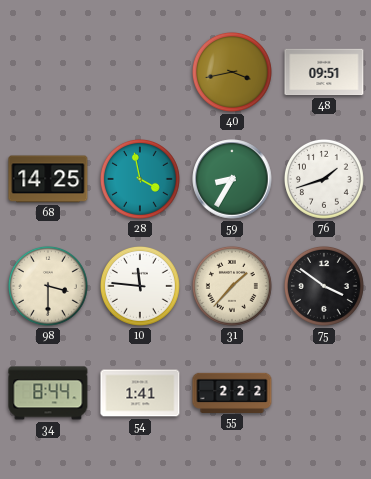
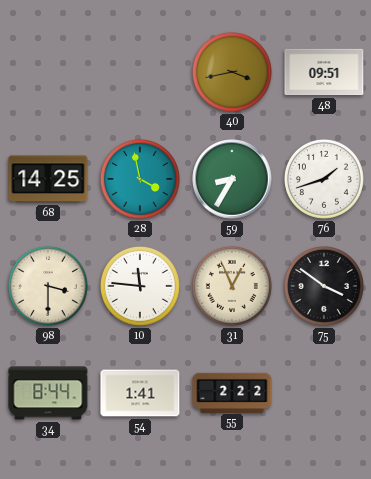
31: 1:37 -> 12:56 (232, 286)
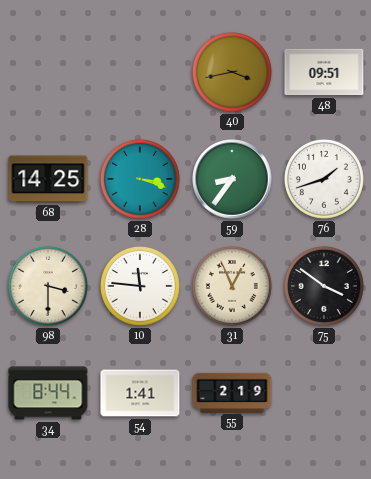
28: 3:58 -> 3:18 (140, 179)
59: 8:35 -> 8:36 (232, 179)
55: 2:22 -> 2:19 (232, 392)
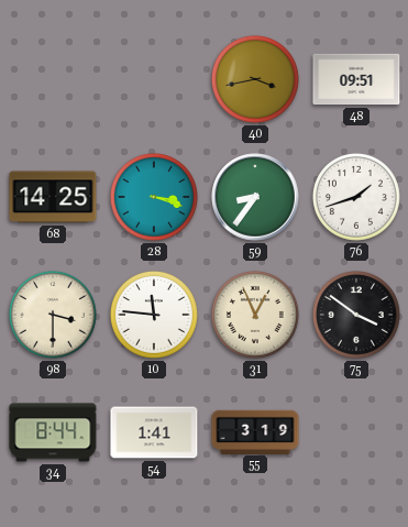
55: 2:19 -> 3:19 (255, 431)
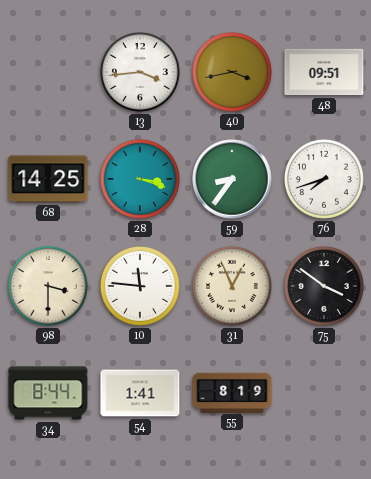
13: none -> 3:44 (140, 72)
76: 1:42 -> 7:42 (324, 179)
55: 3:19 -> 8:19 (232, 392)
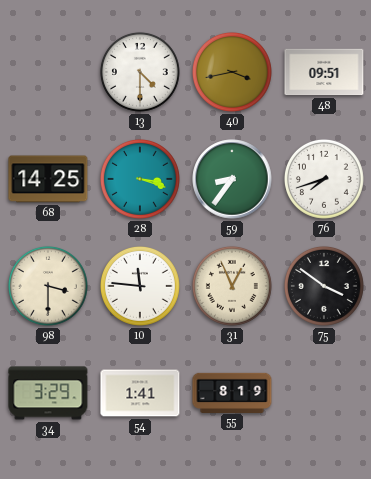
13: 3:44 -> 4:30 (140, 72)
34: 8:44 -> 3:29 (48, 393)
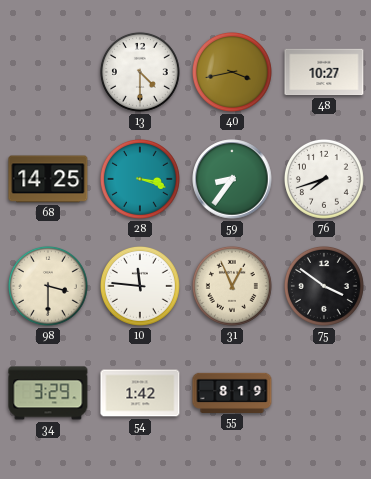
48: 09:51 -> 10:27 (324, 72)
54: 1:41 -> 1:42 (140, 393)
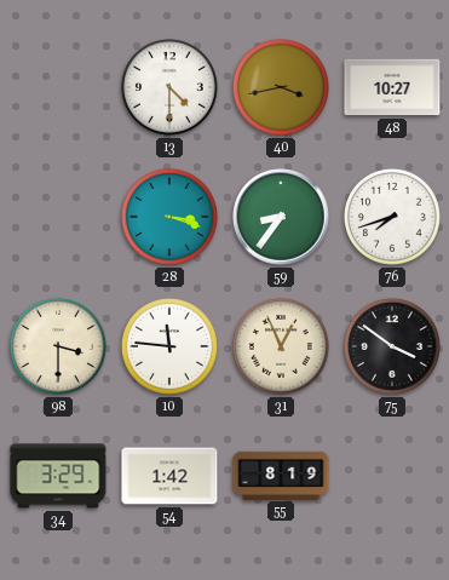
68: 14:25 -> none (48, 179)
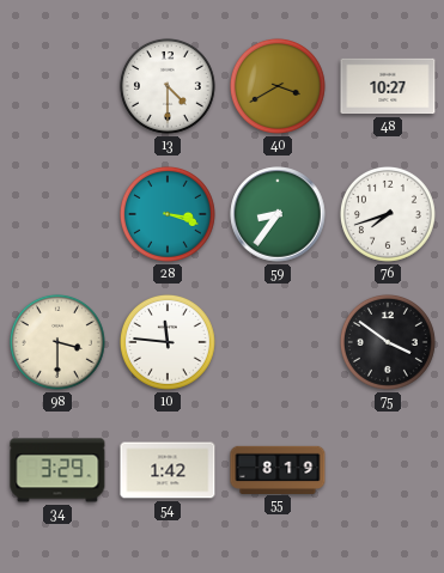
40: 3:43 -> 3:40 (278, 86)
31: 12:56 -> none (281, 346)
